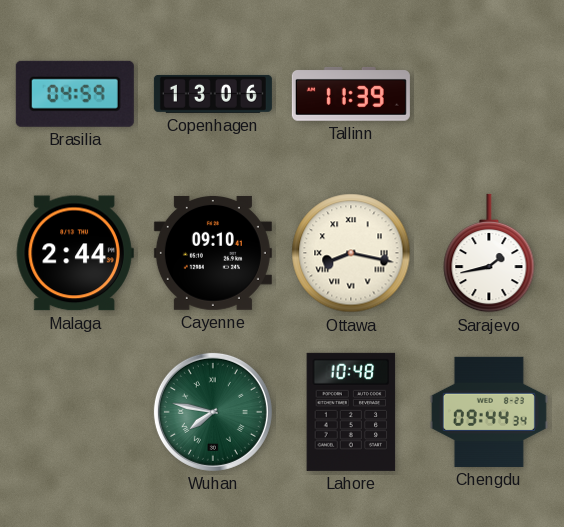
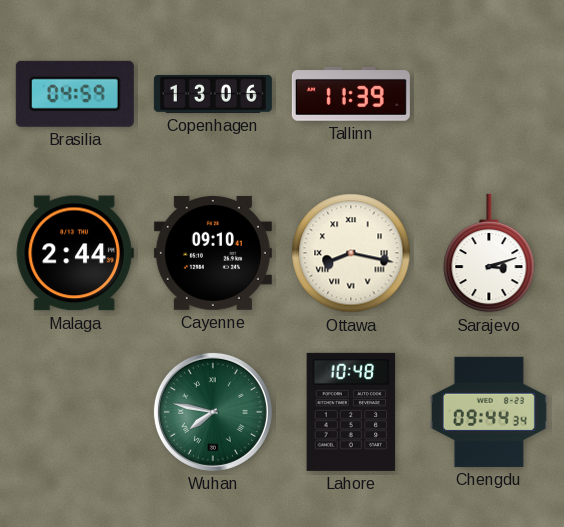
Sarajevo: 1:43 -> 3:12 (489, 253)
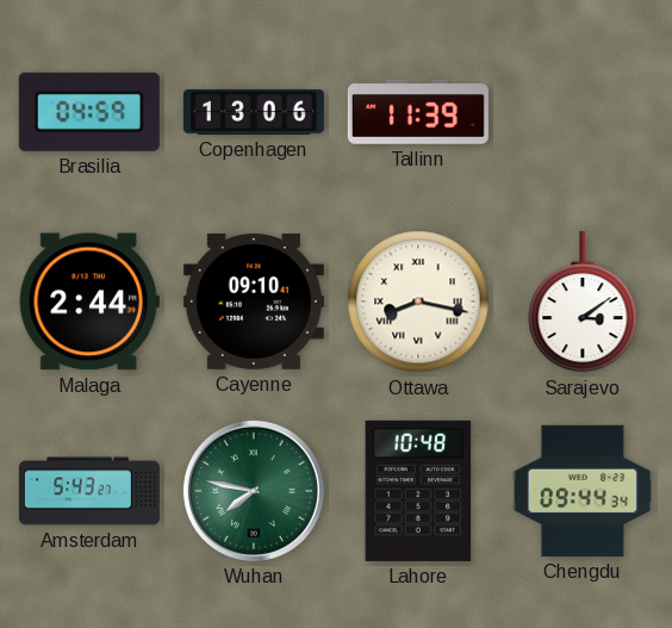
Sarajevo: 3:12 -> 3:09 (583, 301)
Amsterdam: none -> 5:43 (89, 491)
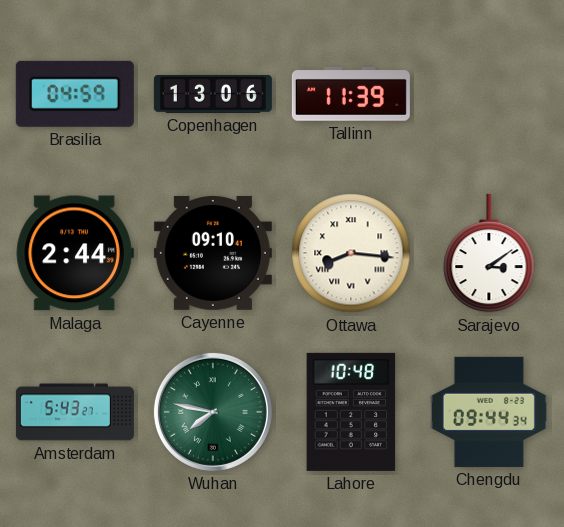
Ottawa: 8:17 -> 8:16 (351, 253)
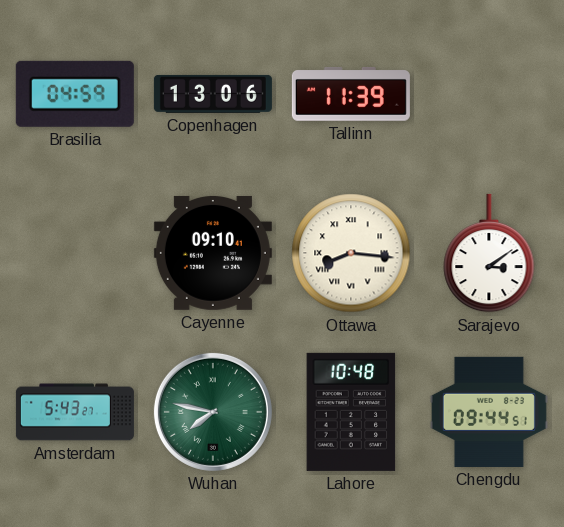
Malaga: 2:44 -> none (75, 253)
Chengdu: 09:44:34 -> 09:44:51 (489, 412)
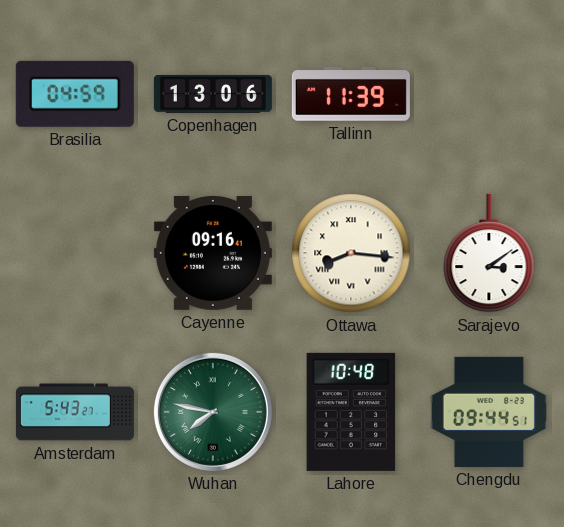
Cayenne: 09:10 -> 09:16 (213, 253)
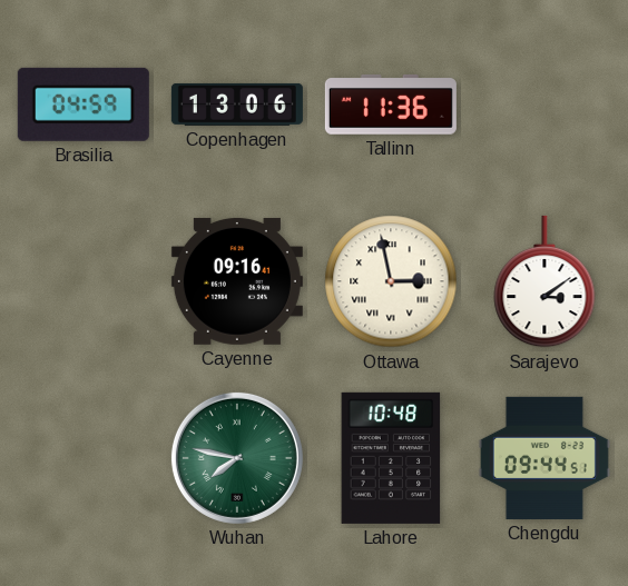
Tallinn: 11:39 -> 11:36 (391, 105)
Ottawa: 8:16 -> 2:58 (391, 281)
Amsterdam: 5:43 -> none (75, 412)
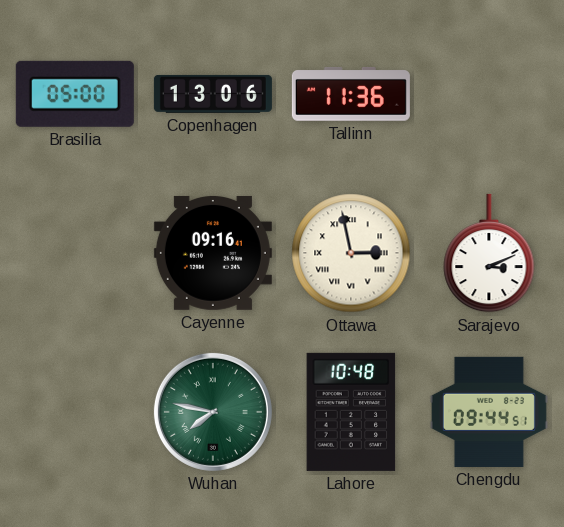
Brasilia: 04:59 -> 05:00 (75, 94)
Sarajevo: 3:09 -> 3:11 (489, 253)
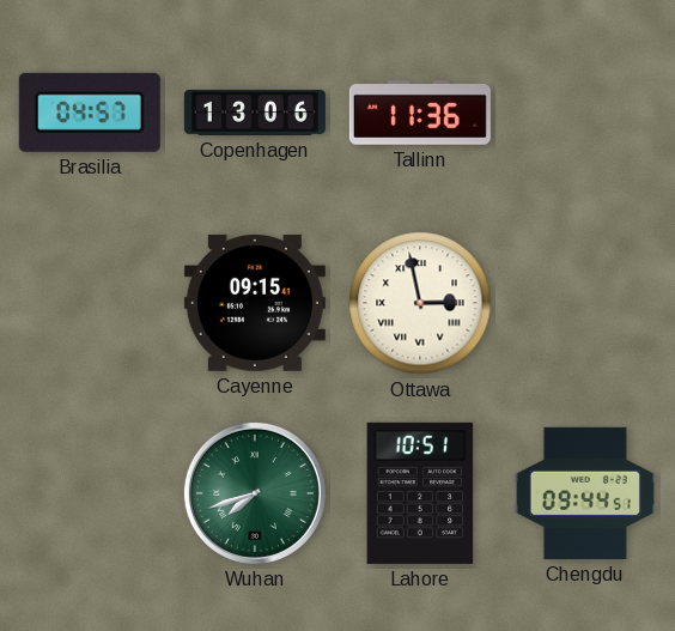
Brasilia: 05:00 -> 04:57 (90, 113)
Cayenne: 09:16 -> 09:15 (255, 303)
Sarajevo: 3:11 -> none (489, 253)
Wuhan: 7:47 -> 7:42 (255, 493)
Lahore: 10:48 -> 10:51 (420, 493)
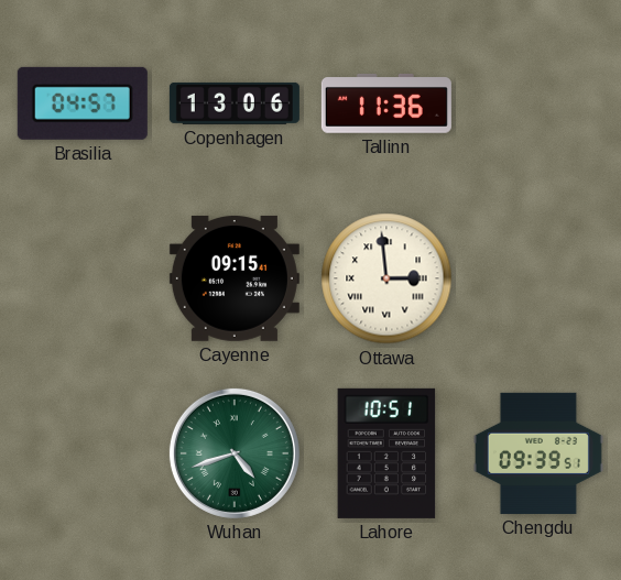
Ottawa: 2:58 -> 2:59 (386, 278)
Wuhan: 7:42 -> 4:42 (235, 453)
Chengdu: 09:44 -> 09:39 (538, 453)
